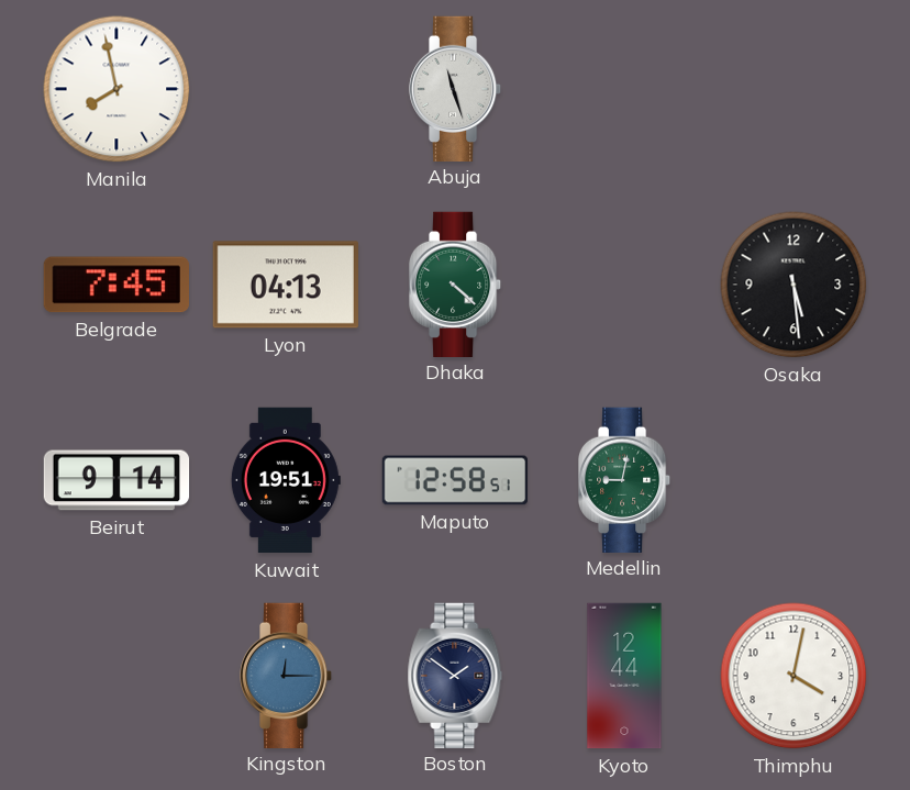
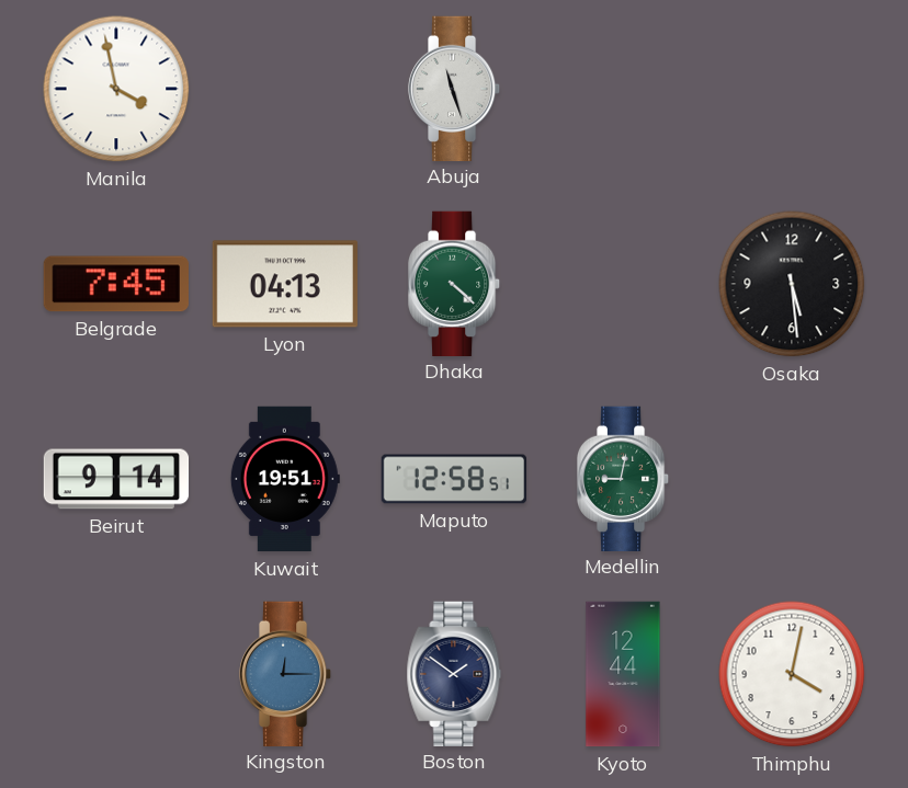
Manila: 7:58 -> 3:58 (116, 89)
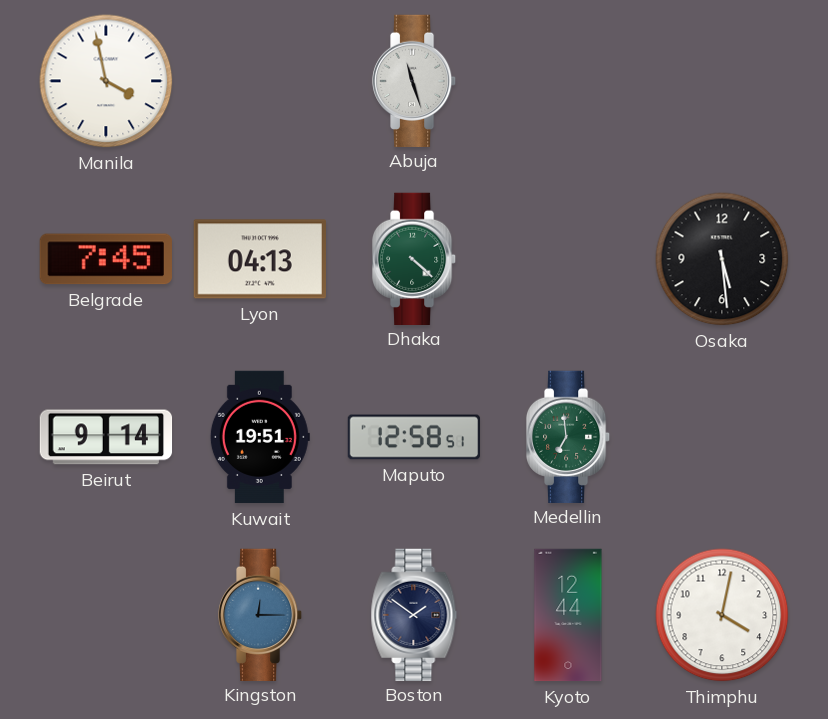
Medellin: 9:02 -> 6:59 (568, 436)
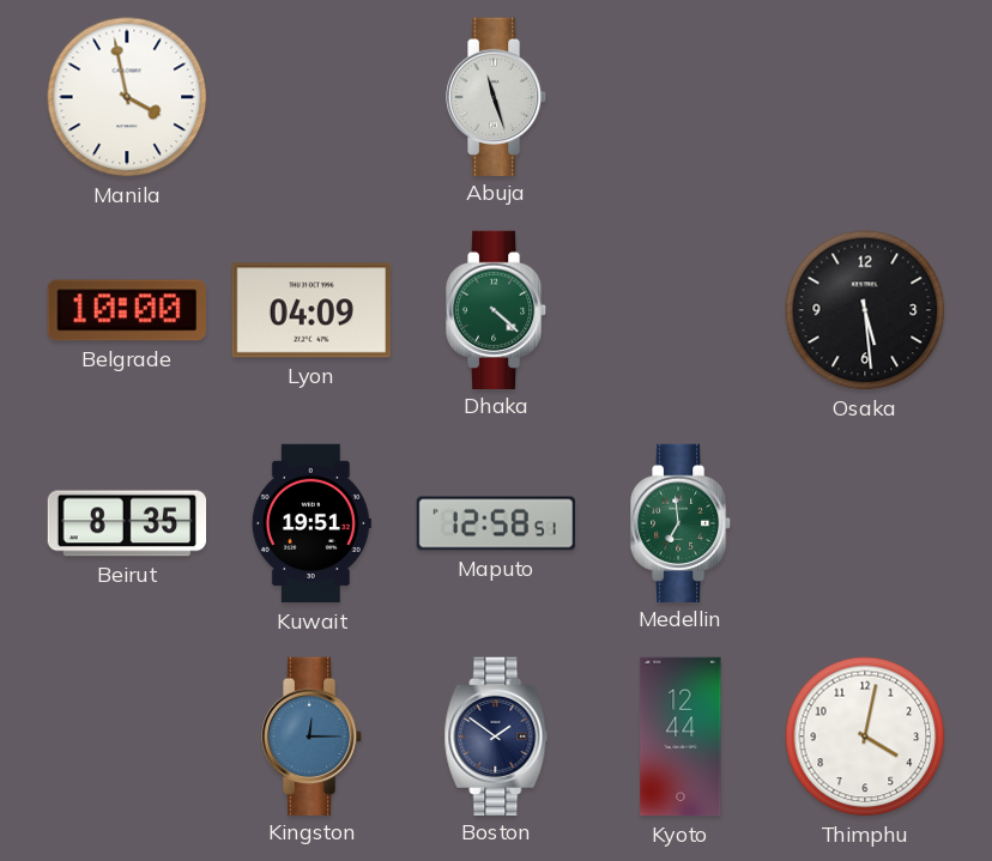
Belgrade: 7:45 -> 10:00 (127, 310)
Lyon: 04:13 -> 04:09 (310, 310)
Beirut: 9:14 -> 8:35 (127, 523)
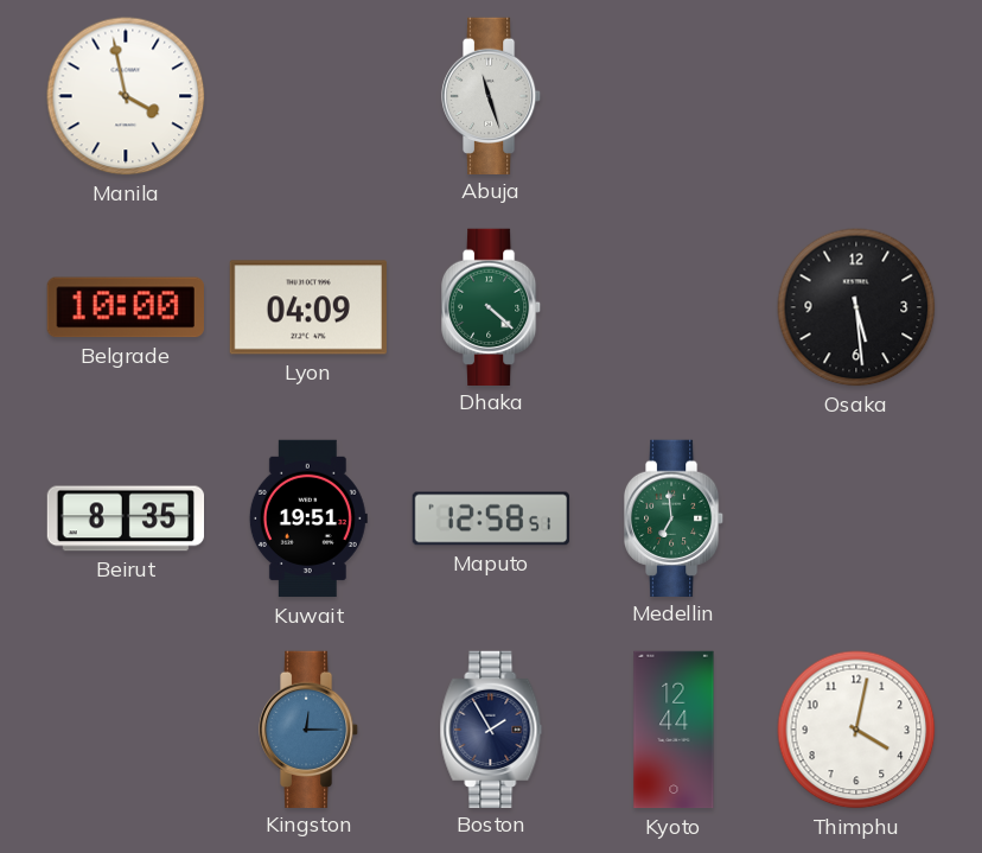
Boston: 1:51 -> 1:55 (491, 728)
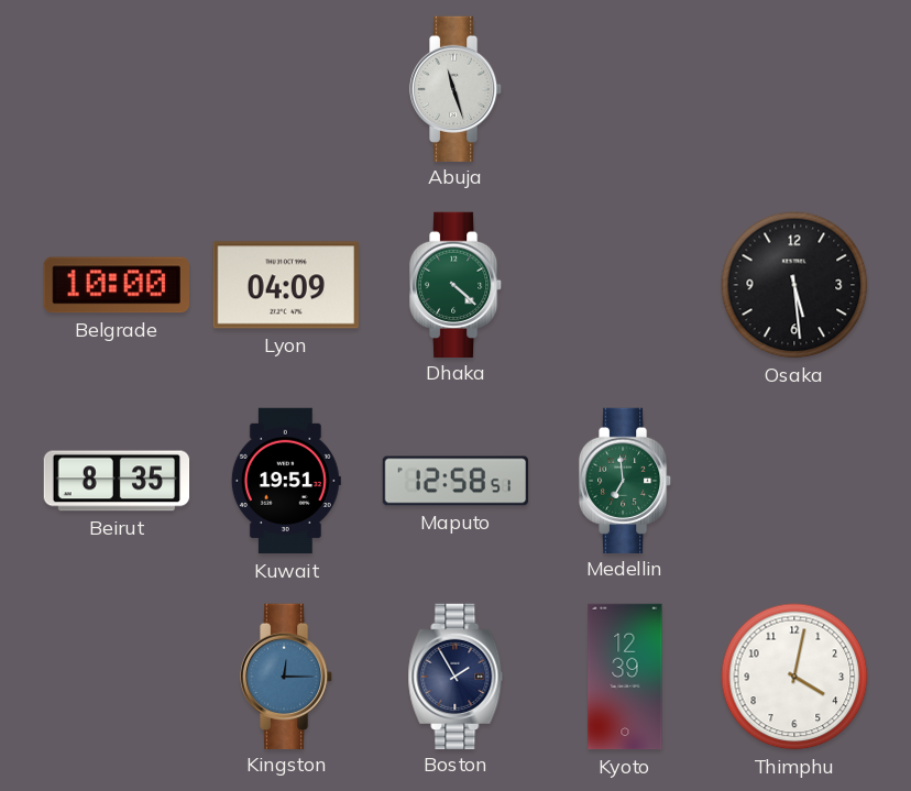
Manila: 3:58 -> none (126, 96)
Kyoto: 12:44 -> 12:39 (625, 677)
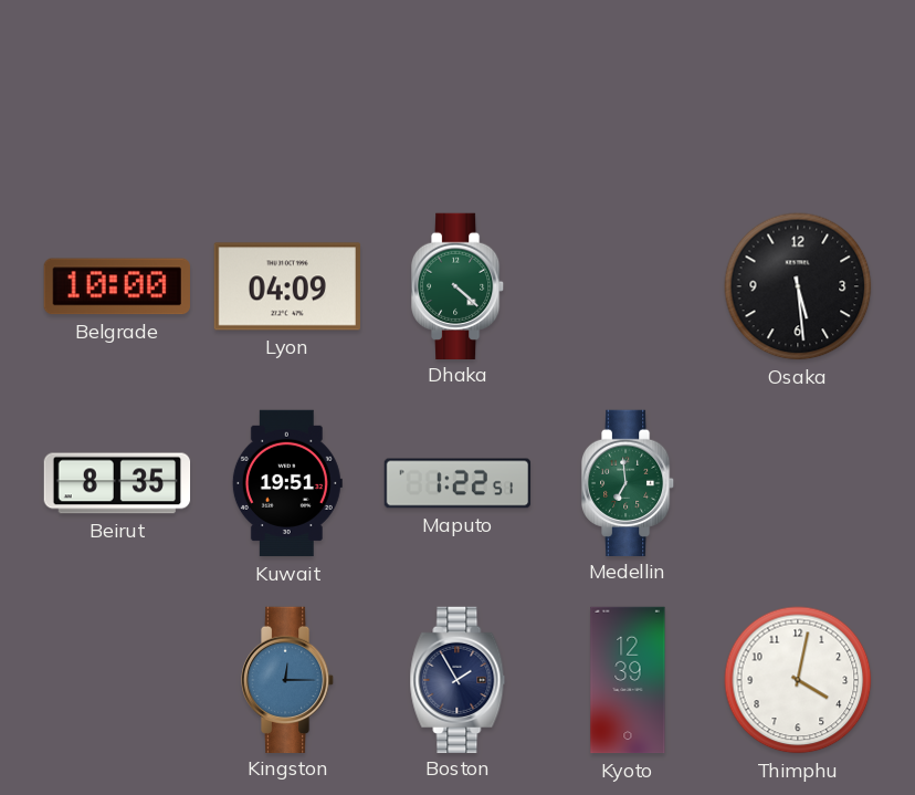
Abuja: 11:27 -> none (455, 88)
Maputo: 12:58 -> 1:22 (457, 483)
